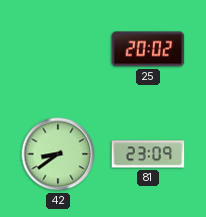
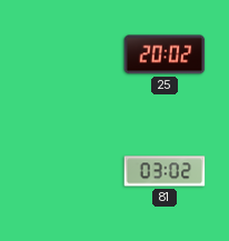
42: 8:39 -> none (58, 154)
81: 23:09 -> 03:02 (165, 171)
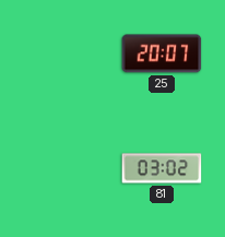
25: 20:02 -> 20:07 (162, 54)
